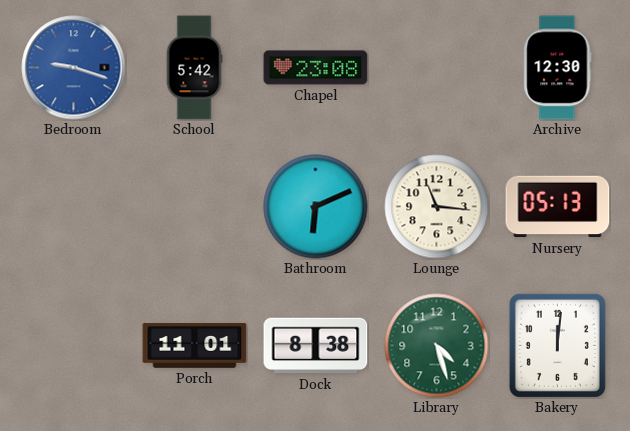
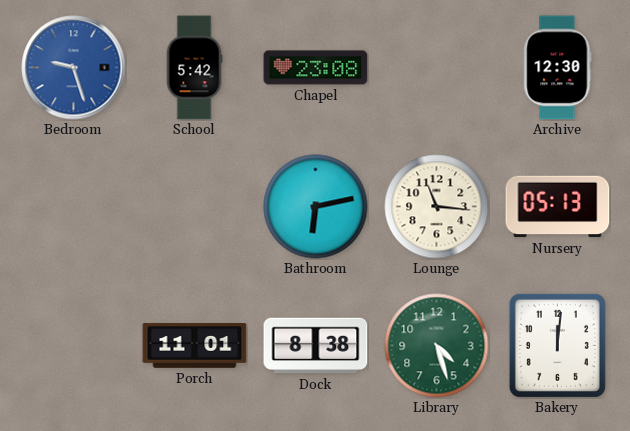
Bedroom: 9:18 -> 9:27 (74, 68)
Bathroom: 6:11 -> 6:13 (316, 207)
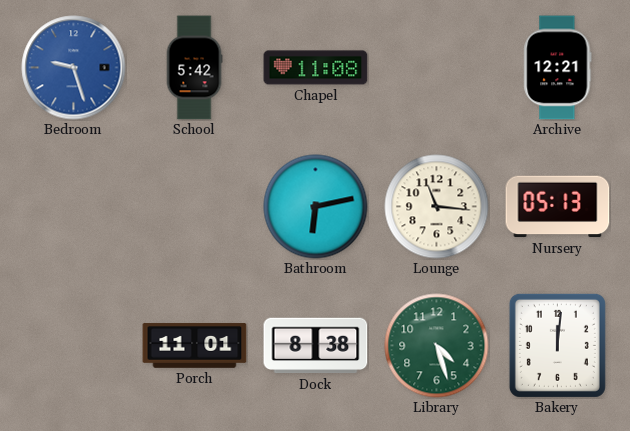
Chapel: 23:08 -> 11:08 (316, 68)
Archive: 12:30 -> 12:21 (558, 68)
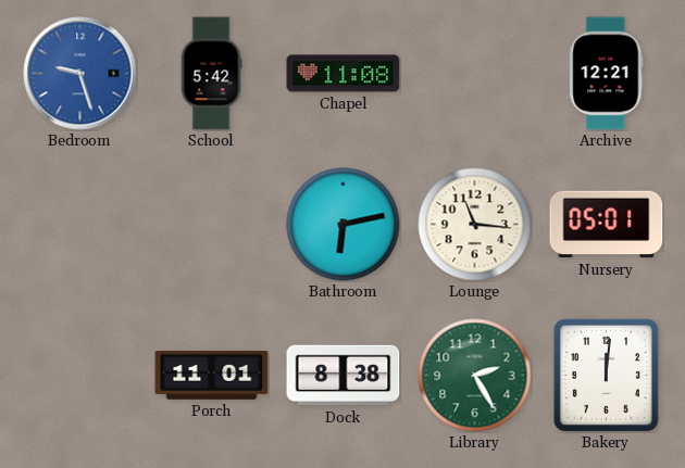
Nursery: 05:13 -> 05:01 (607, 225)
Library: 4:27 -> 2:25 (475, 376)
